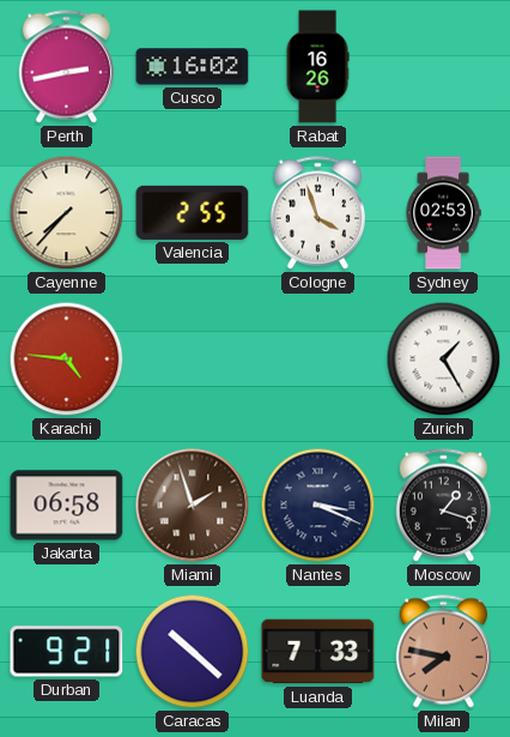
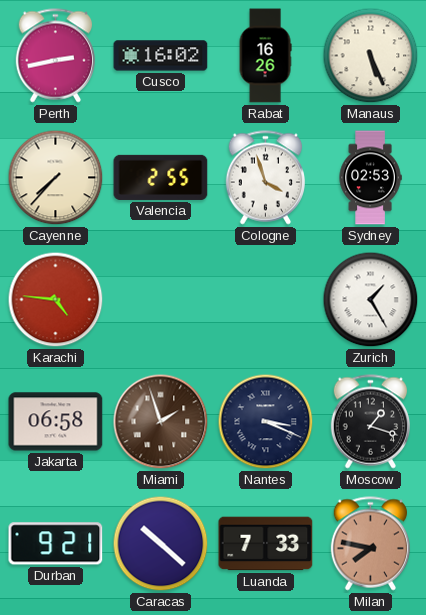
Manaus: none -> 5:26 (371, 56)
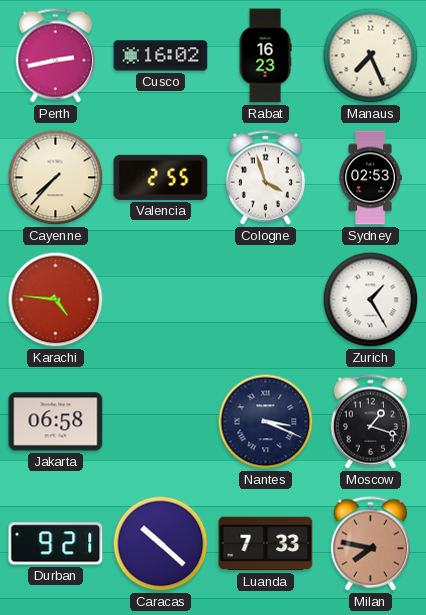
Rabat: 16:26 -> 16:23 (265, 56)
Manaus: 5:26 -> 7:26 (371, 56)
Miami: 1:57 -> none (161, 422)
